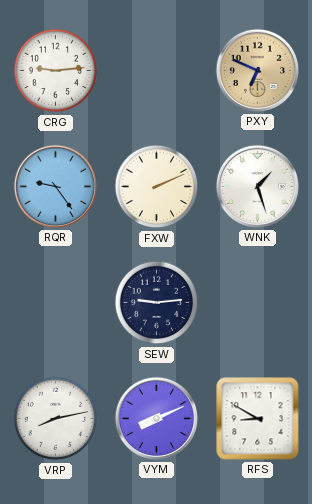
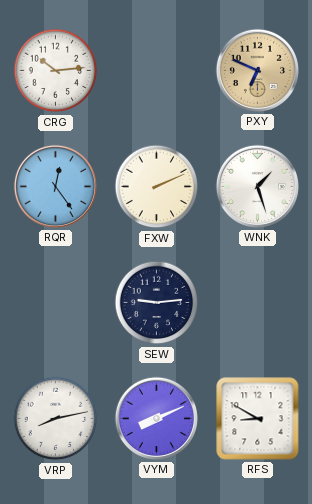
CRG: 9:14 -> 10:14 (56, 71)
RQR: 9:24 -> 12:24 (55, 186)
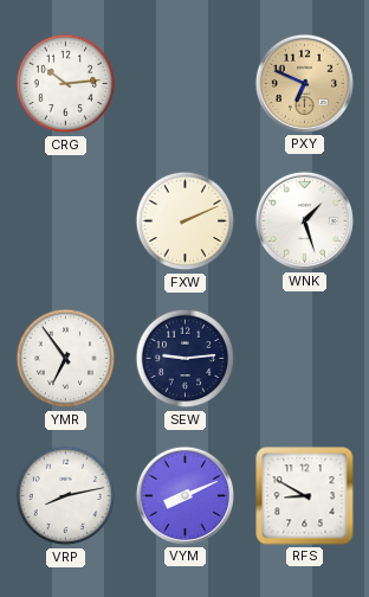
RQR: 12:24 -> none (55, 186)
YMR: none -> 6:54 (66, 359)
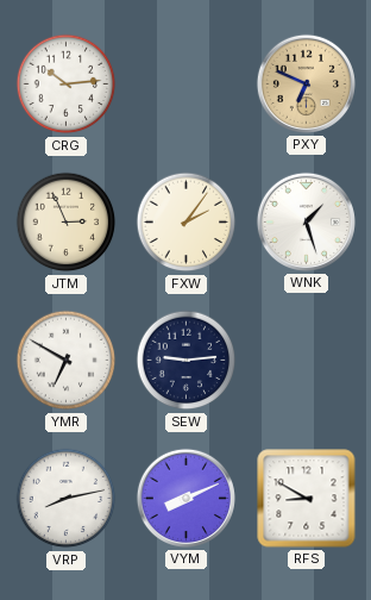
JTM: none -> 2:56 (67, 223)
FXW: 2:11 -> 2:06 (187, 223)
YMR: 6:54 -> 6:50 (67, 361)
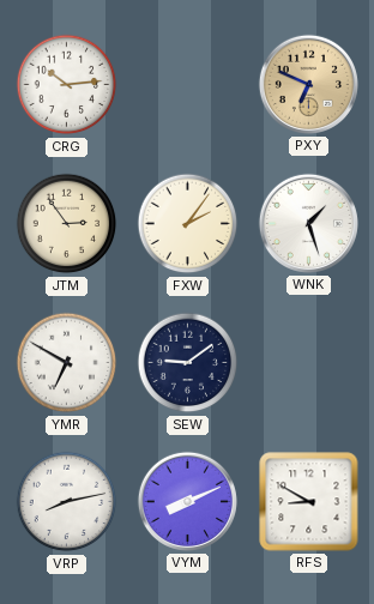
JTM: 2:56 -> 2:54 (67, 224)
SEW: 9:14 -> 9:09 (188, 363)
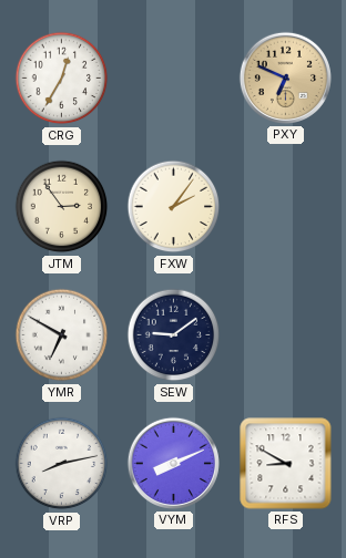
CRG: 10:14 -> 12:35 (62, 79)
WNK: 1:27 -> none (308, 223)
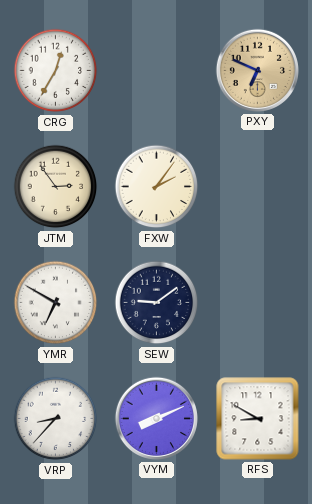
VRP: 8:13 -> 8:37 (56, 419)
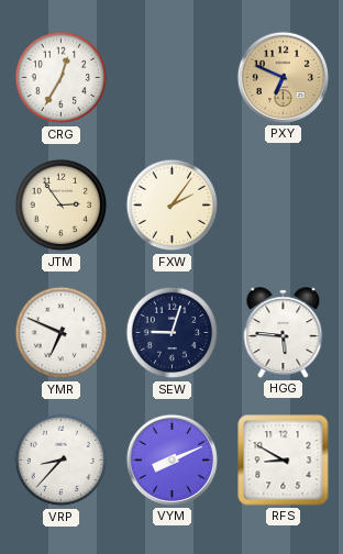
YMR: 6:50 -> 6:49 (62, 333)
SEW: 9:09 -> 9:03 (173, 333)
HGG: none -> 5:46 (284, 333)
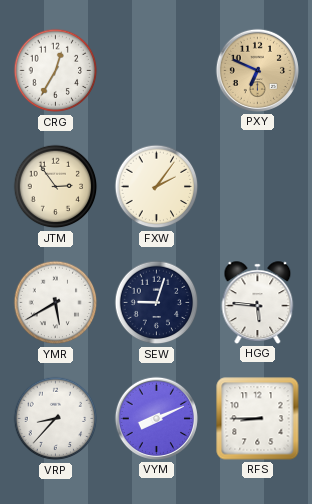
YMR: 6:49 -> 5:40 (56, 303)
RFS: 8:50 -> 8:45 (258, 419)
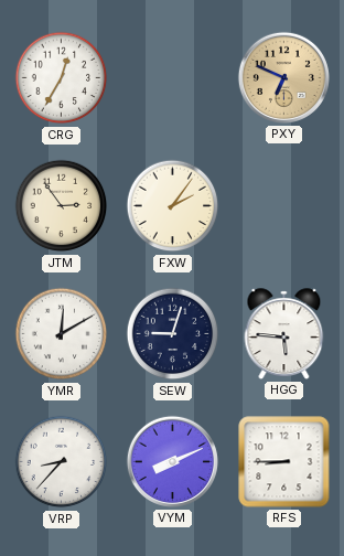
YMR: 5:40 -> 12:10 (62, 334)
